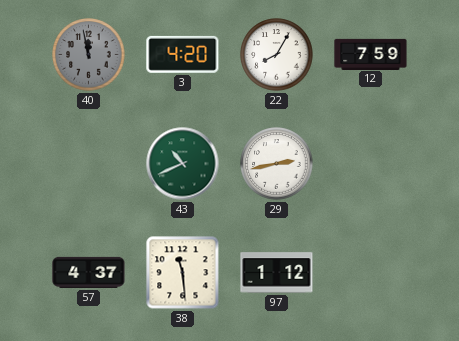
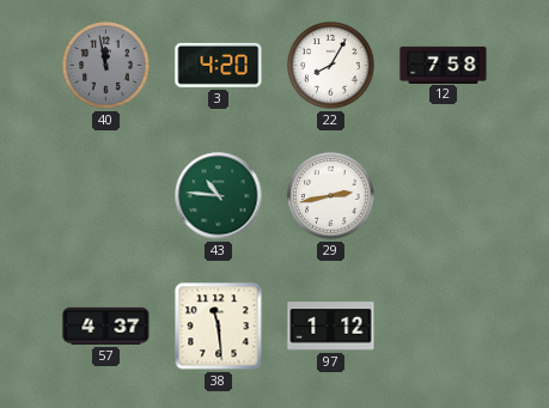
12: 7:59 -> 7:58 (444, 65)
43: 10:41 -> 10:46 (219, 196)
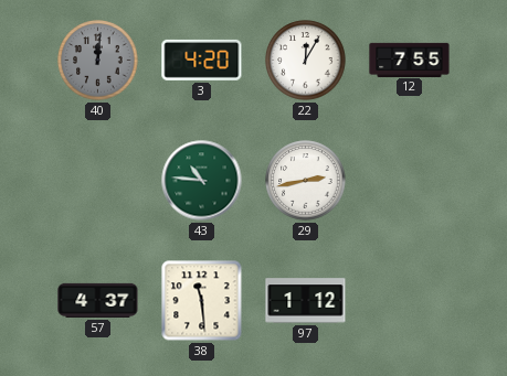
40: 11:58 -> 12:01 (98, 61)
22: 8:05 -> 12:05 (306, 61)
12: 7:58 -> 7:55 (410, 60)
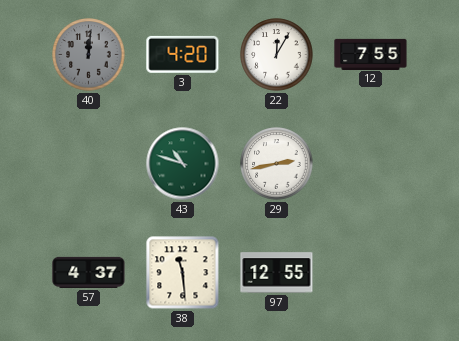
43: 10:46 -> 10:48 (183, 164)
97: 1:12 -> 12:55 (277, 273)
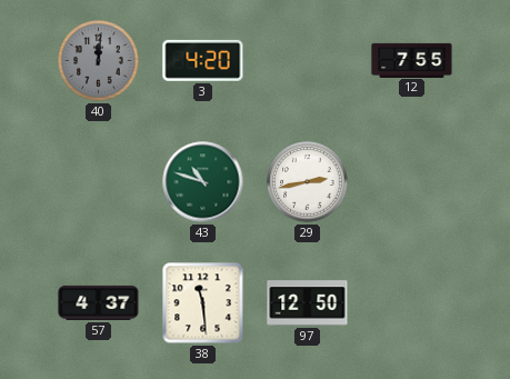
22: 12:05 -> none (277, 55)
97: 12:55 -> 12:50 (308, 303)
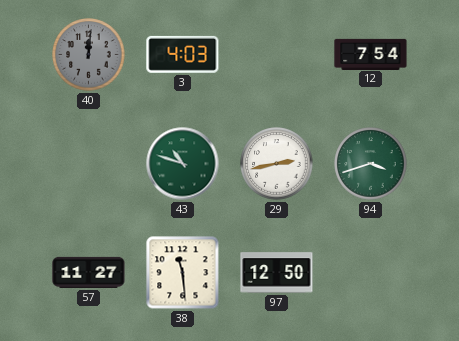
3: 4:20 -> 4:03 (183, 54)
12: 7:55 -> 7:54 (371, 54)
94: none -> 3:42 (371, 164)
57: 4:37 -> 11:27 (89, 272)
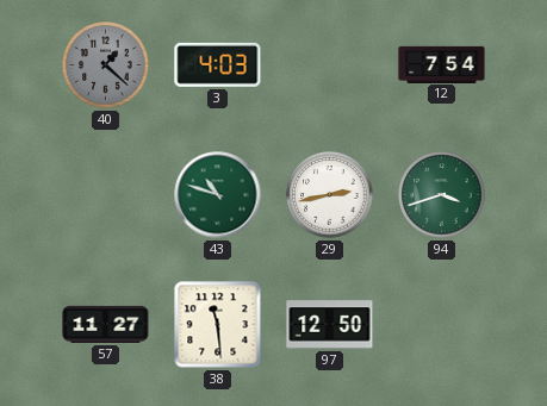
40: 12:01 -> 1:22 (106, 65)
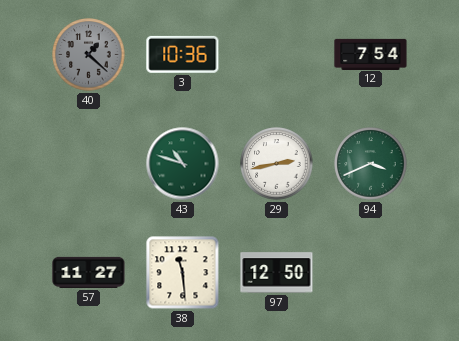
3: 4:03 -> 10:36 (183, 54)
94: 3:42 -> 3:41 (371, 164)
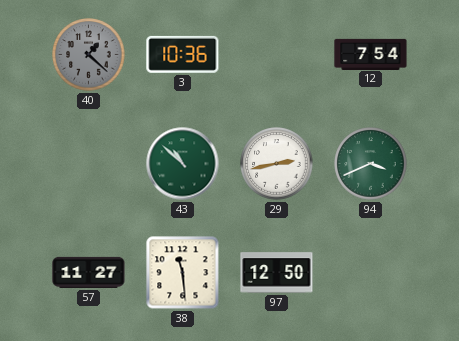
43: 10:48 -> 10:52 (183, 164)
